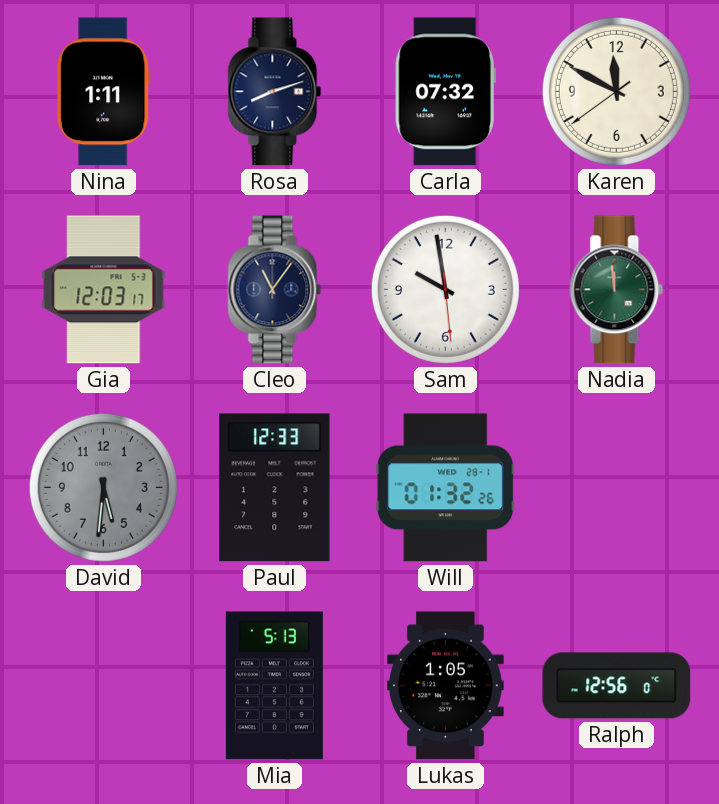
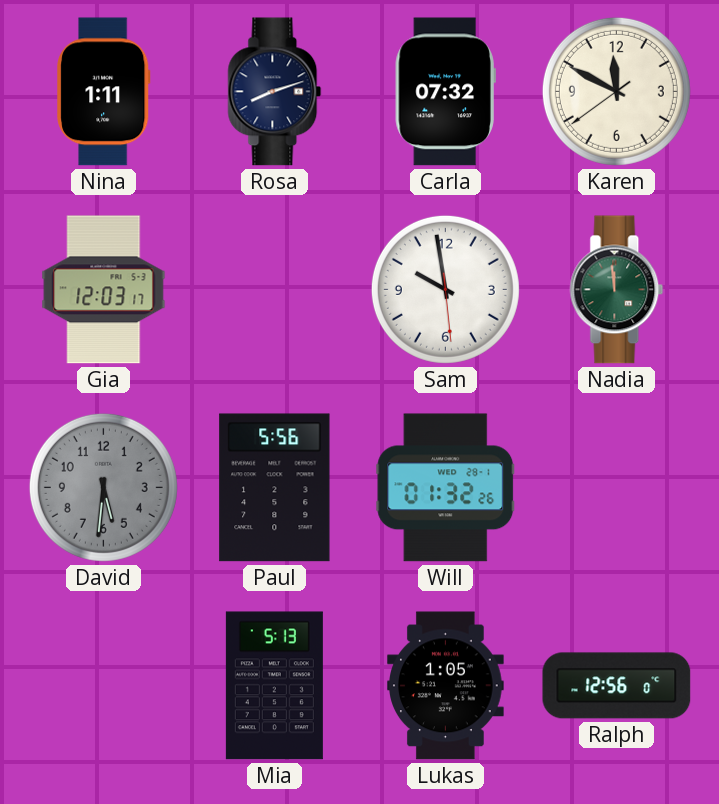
Cleo: 11:06 -> none (275, 290)
Paul: 12:33 -> 5:56 (275, 488)
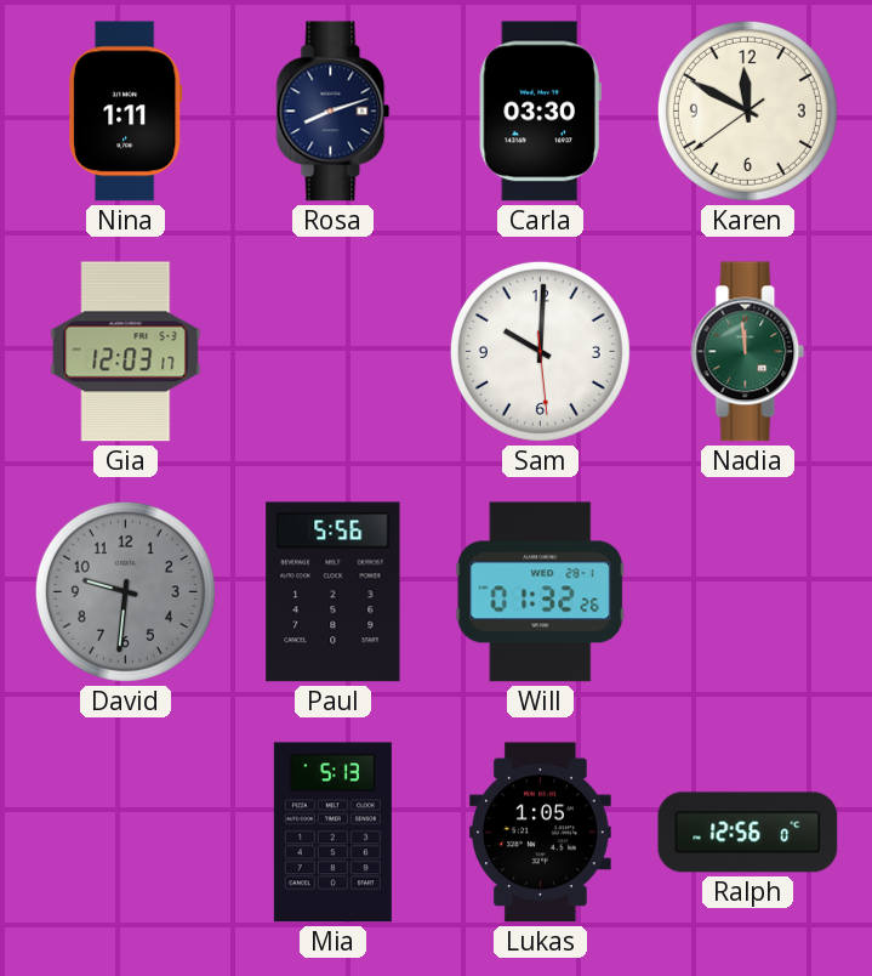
Carla: 07:32 -> 03:30 (540, 112)
Sam: 9:58 -> 10:00 (540, 351)
David: 5:31 -> 9:31 (125, 591)
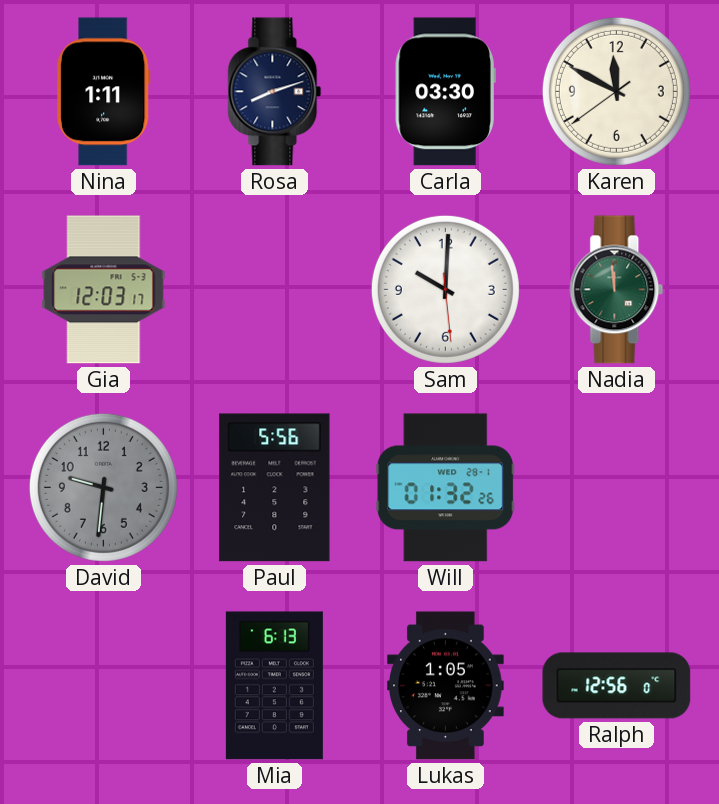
Mia: 5:13 -> 6:13 (274, 686)
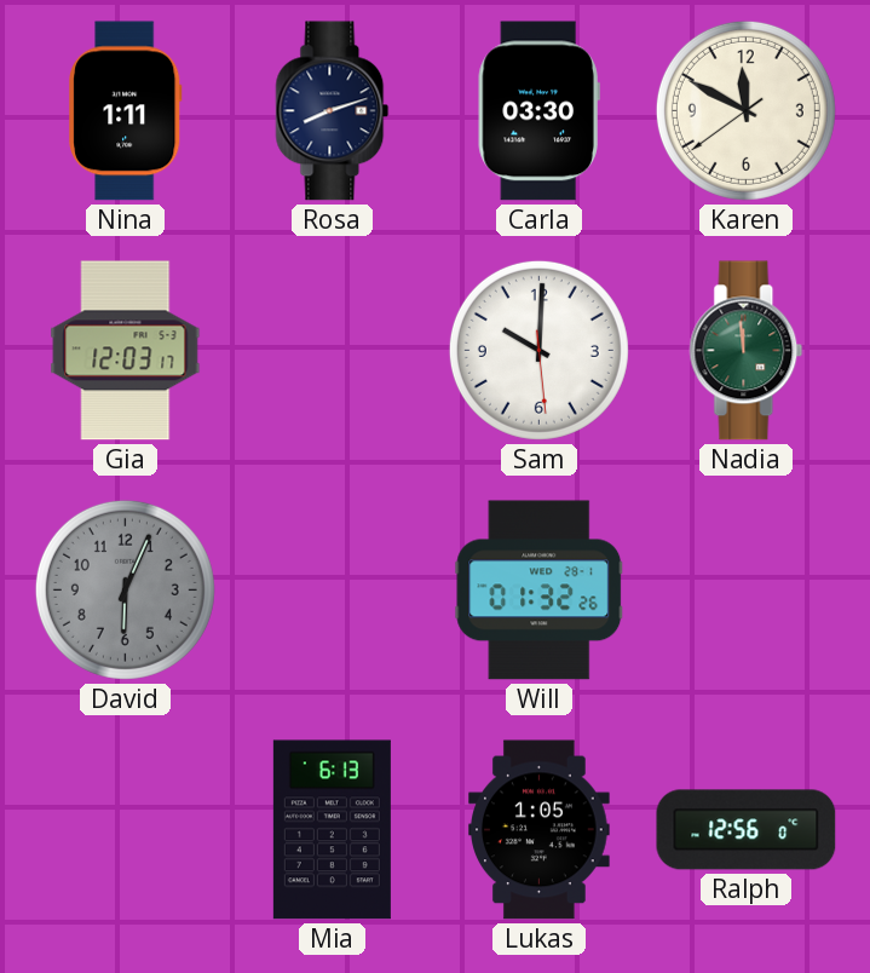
David: 9:31 -> 6:04 (125, 589)
Paul: 5:56 -> none (275, 488)
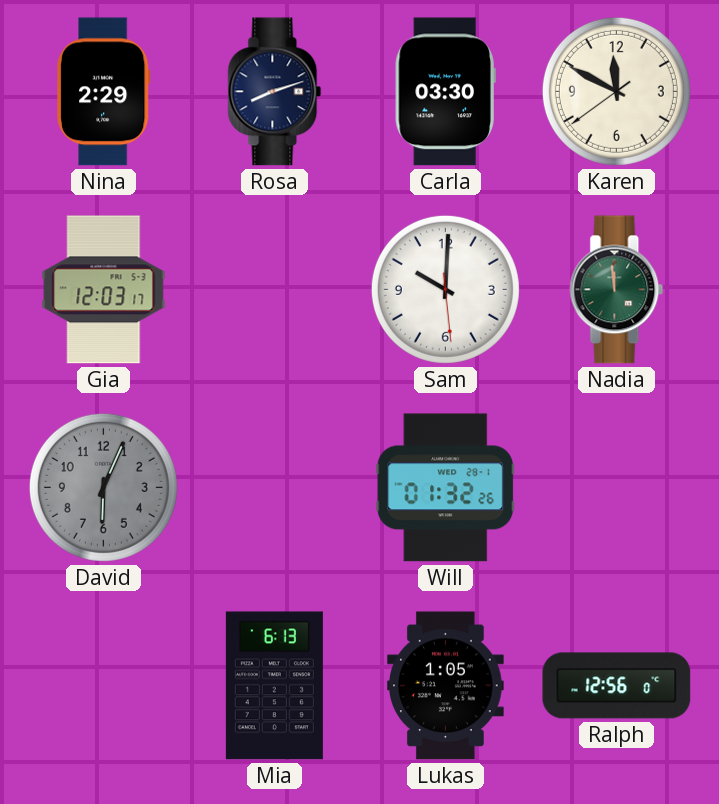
Nina: 1:11 -> 2:29 (104, 92)
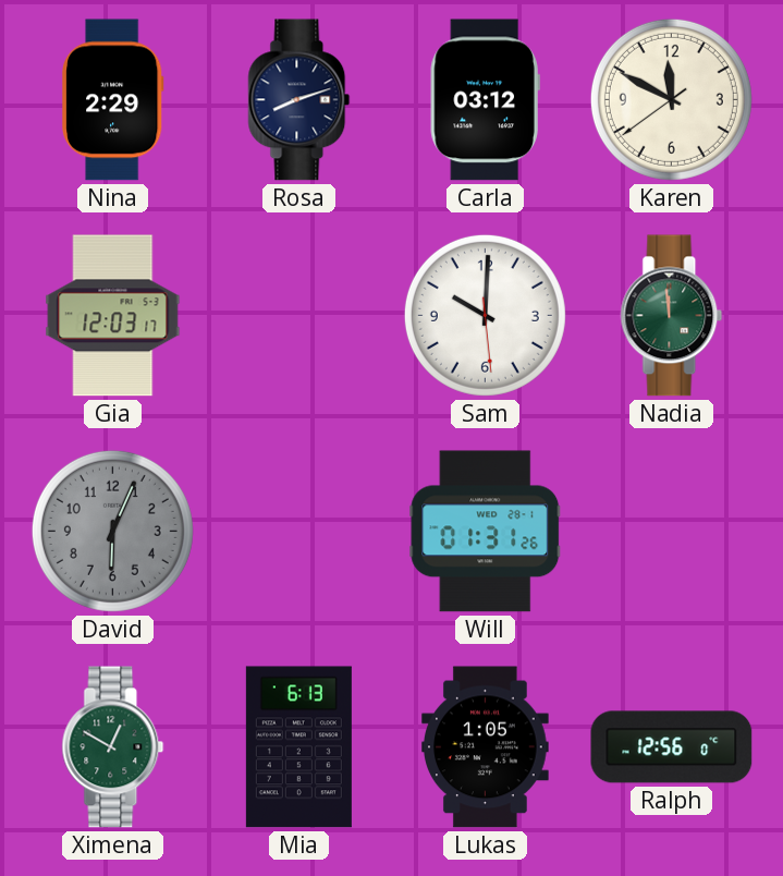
Carla: 03:30 -> 03:12 (485, 100)
Will: 01:32 -> 01:31 (486, 532)
Ximena: none -> 12:50 (113, 747)
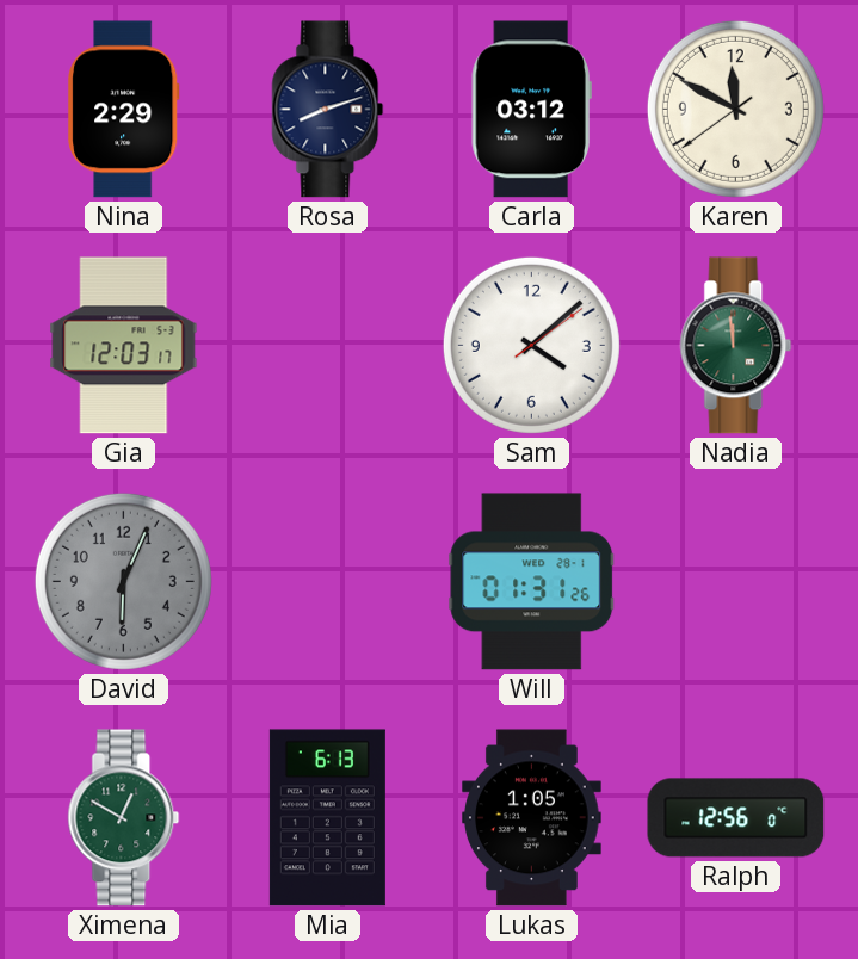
Sam: 10:00 -> 4:08 (531, 345)
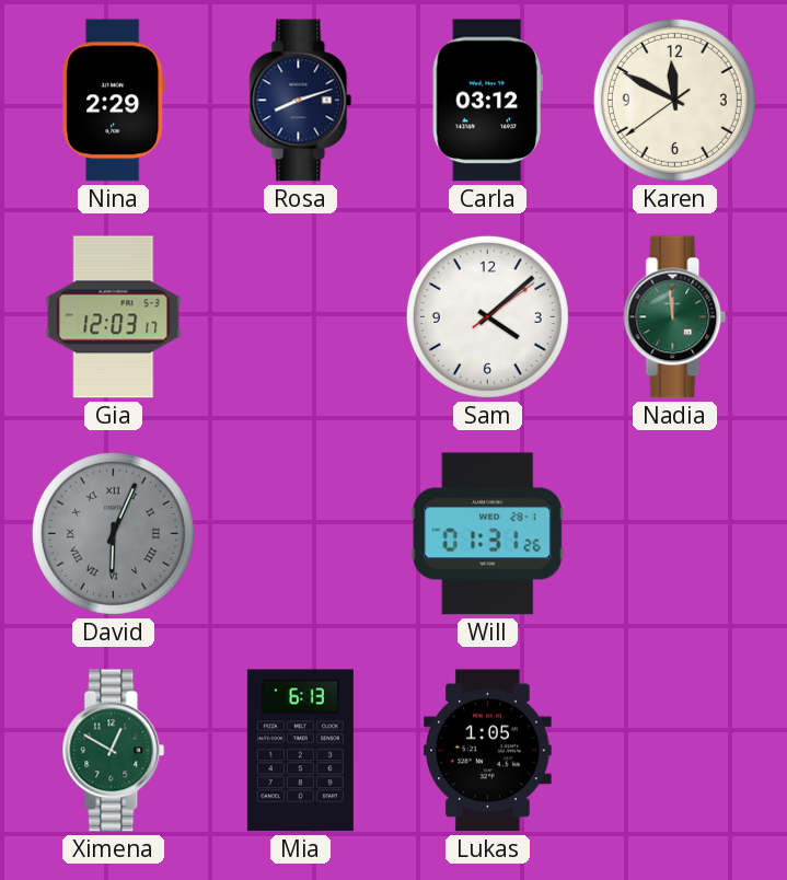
David numerals: Arabic -> Roman (113, 533)
Ralph: 12:56 -> none (736, 818)
